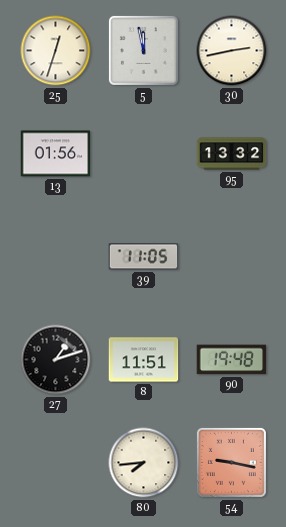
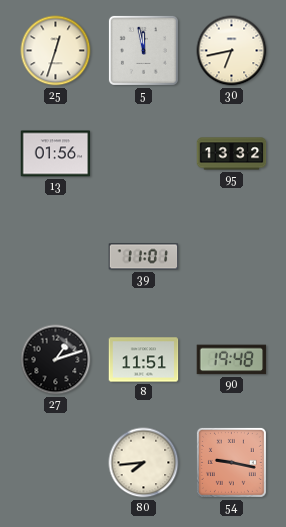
30: 2:43 -> 6:43 (232, 51)
39: 11:05 -> 11:01 (144, 257)
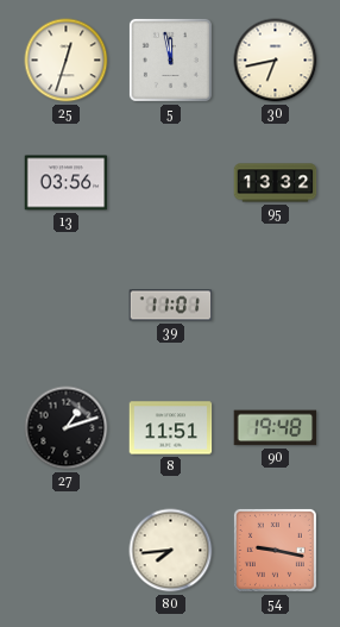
13: 01:56 -> 03:56 (67, 183)
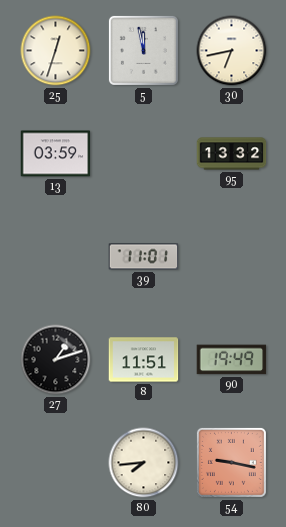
13: 03:56 -> 03:59 (56, 154)
90: 19:48 -> 19:49 (232, 360)
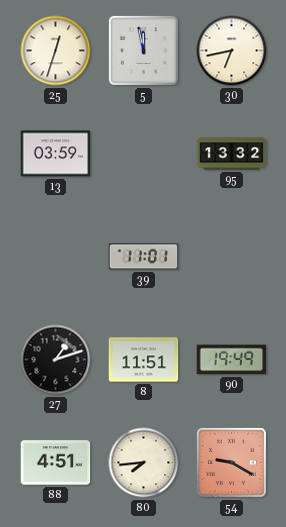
88: none -> 4:51 (56, 463)
54: 9:17 -> 9:20 (231, 462)
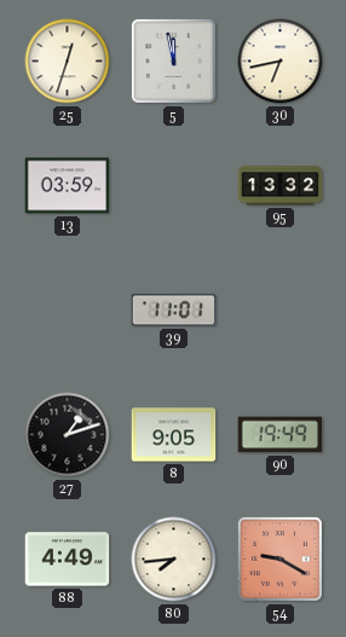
8: 11:51 -> 9:05 (174, 435)
88: 4:51 -> 4:49 (68, 560)
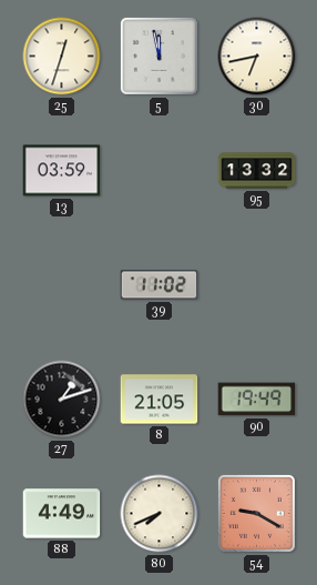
39: 11:01 -> 11:02 (160, 285)
8: 9:05 -> 21:05 (160, 400)
80: 7:44 -> 7:41 (160, 514)
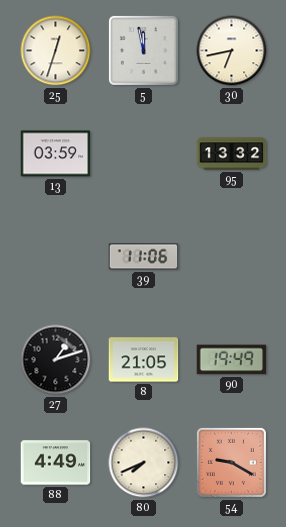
39: 11:02 -> 11:06 (144, 257)
